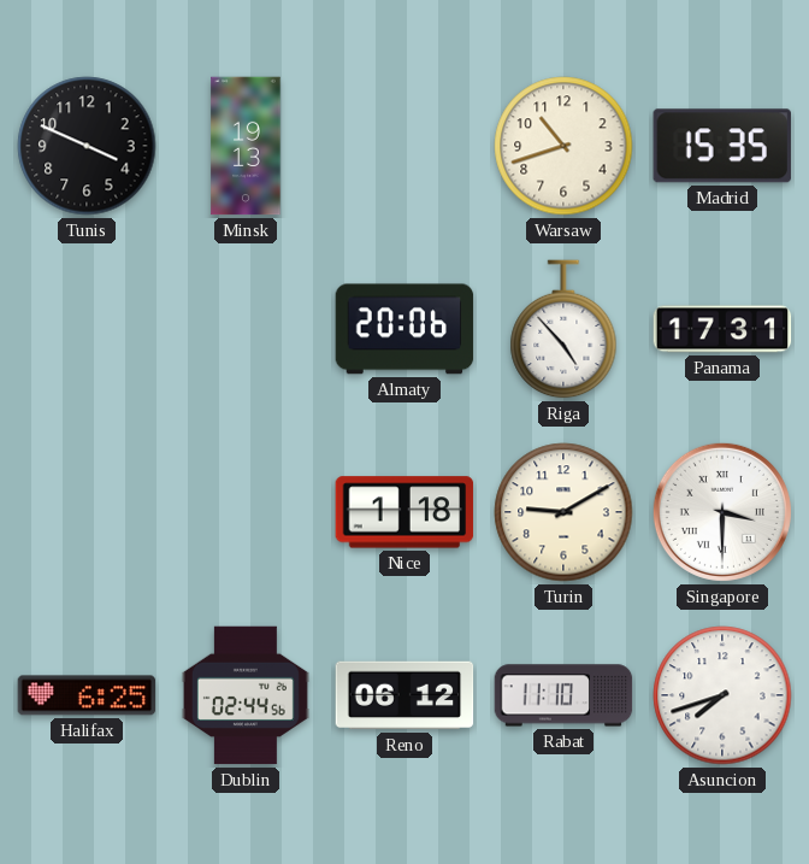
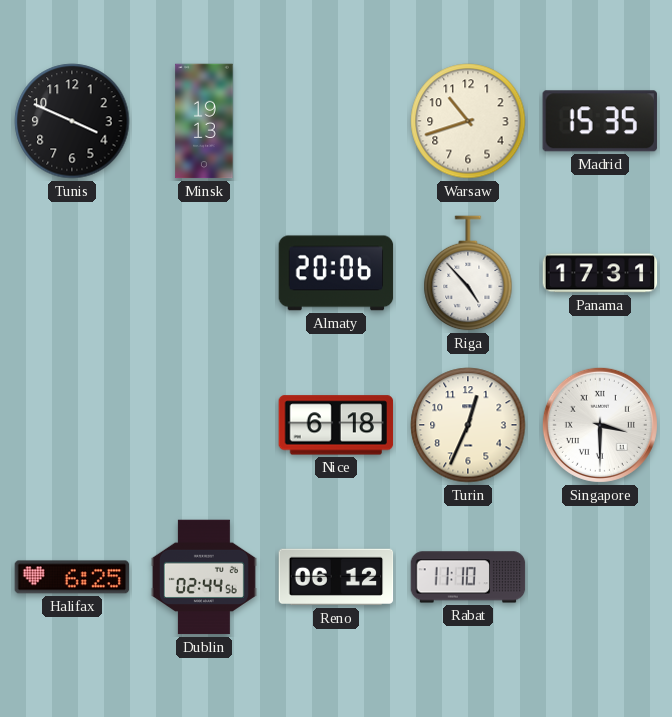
Nice: 1:18 -> 6:18 (336, 425)
Turin: 9:10 -> 12:34 (468, 425)
Asuncion: 7:42 -> none (722, 695)
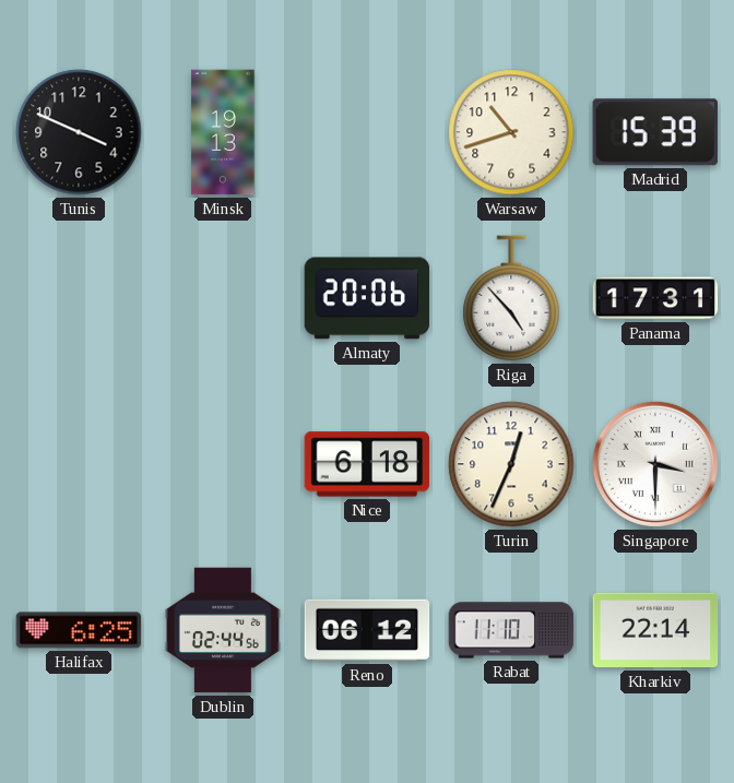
Madrid: 15:35 -> 15:39 (655, 132)
Kharkiv: none -> 22:14 (655, 630)
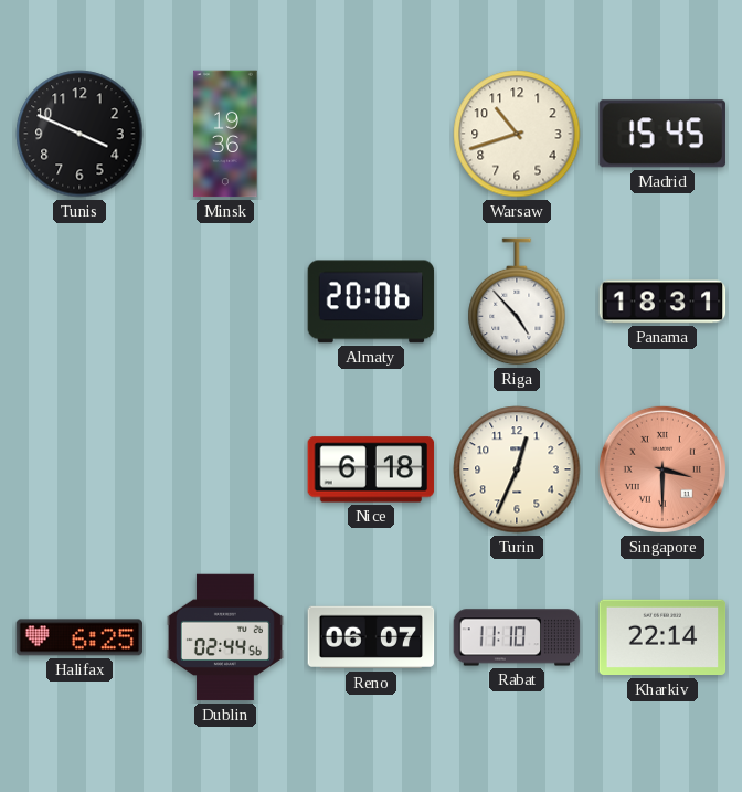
Minsk: 19:13 -> 19:36 (225, 134)
Madrid: 15:39 -> 15:45 (662, 134)
Panama: 17:31 -> 18:31 (662, 302)
Singapore dial: white -> salmon (662, 469)
Reno: 06:12 -> 06:07 (371, 637)
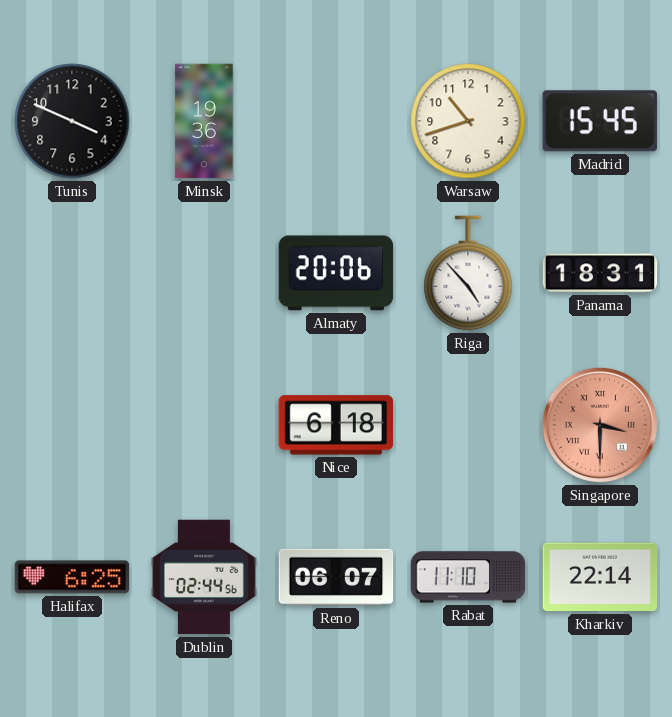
Turin: 12:34 -> none (517, 469)
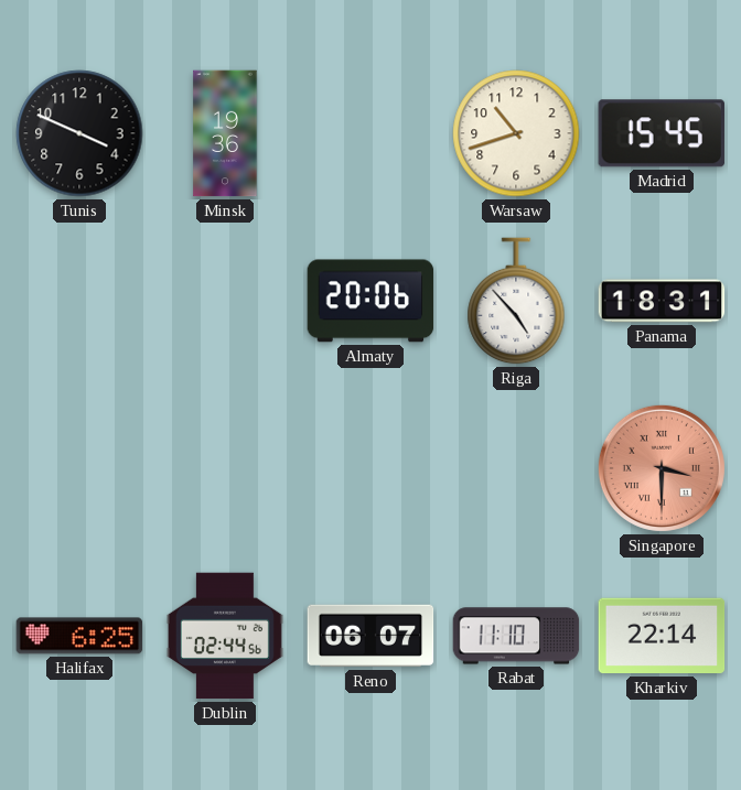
Nice: 6:18 -> none (336, 425)
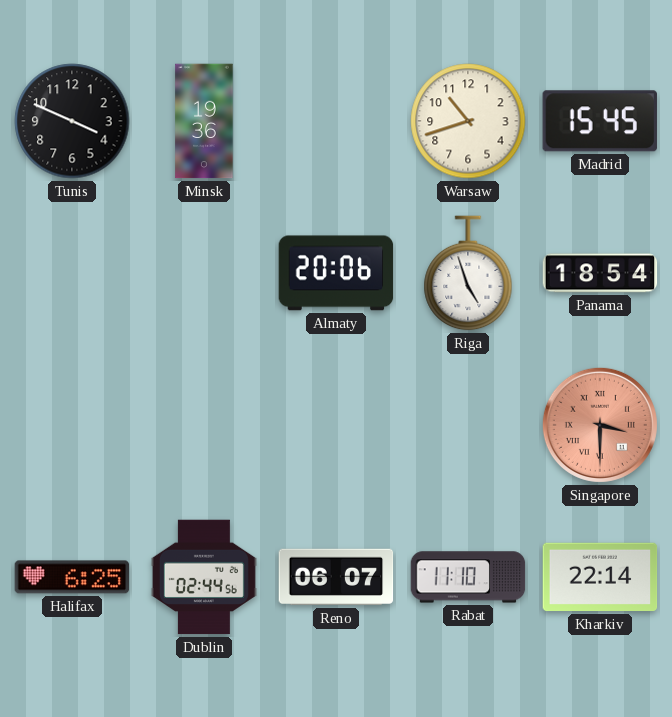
Riga: 4:53 -> 4:57 (468, 273)
Panama: 18:31 -> 18:54 (600, 273)
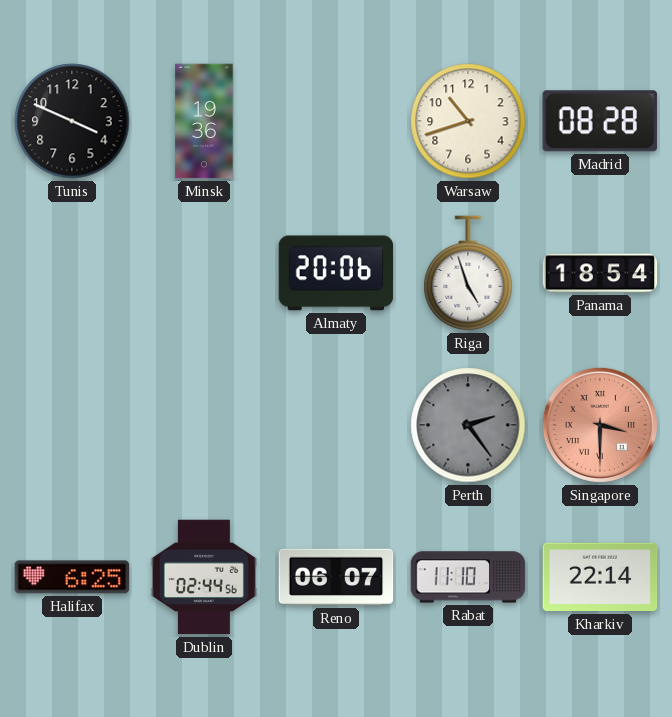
Madrid: 15:45 -> 08:28 (600, 121)
Perth: none -> 2:24 (468, 425)
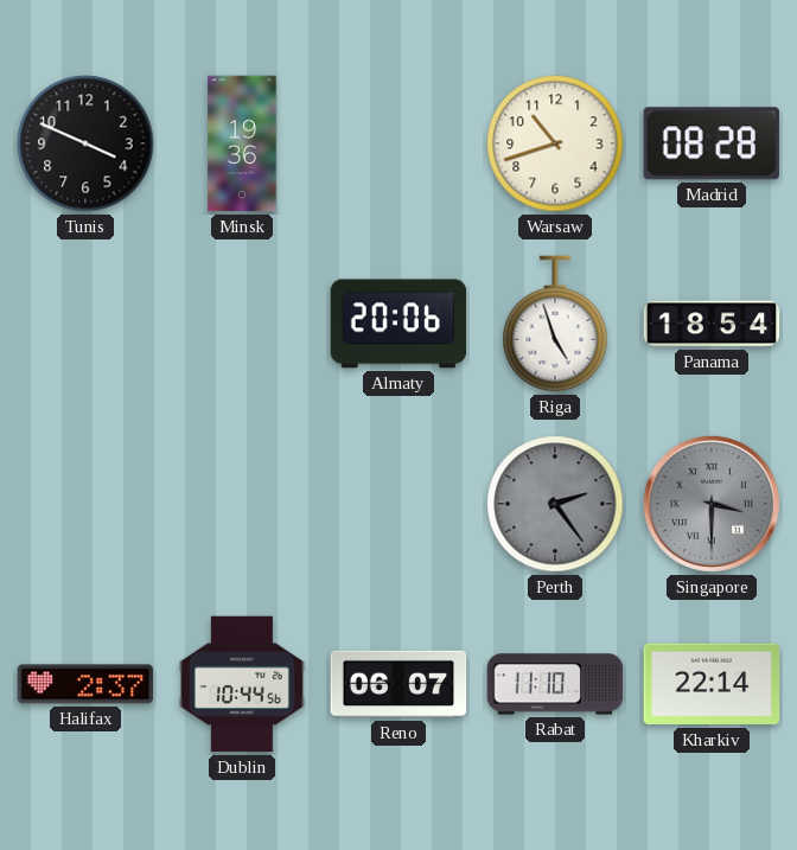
Singapore dial: salmon -> grey (712, 504)
Halifax: 6:25 -> 2:37 (85, 684)
Dublin: 02:44 -> 10:44 (242, 684)
